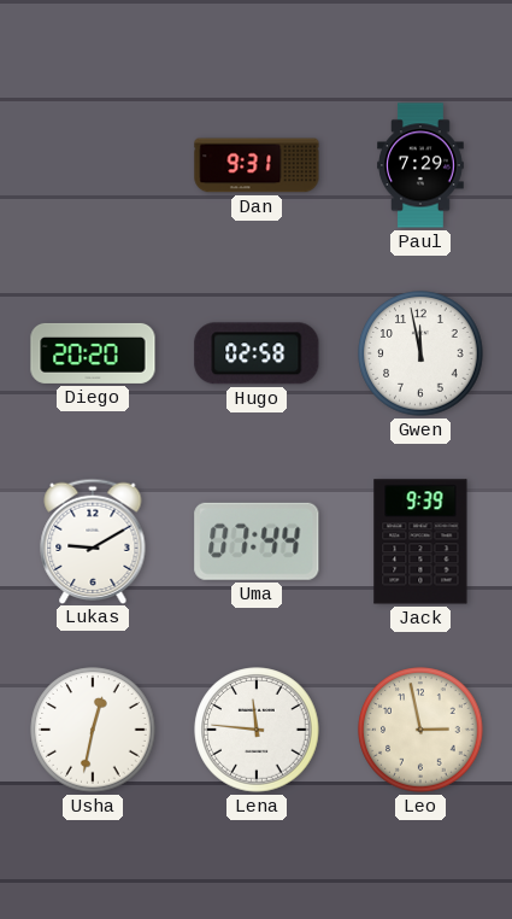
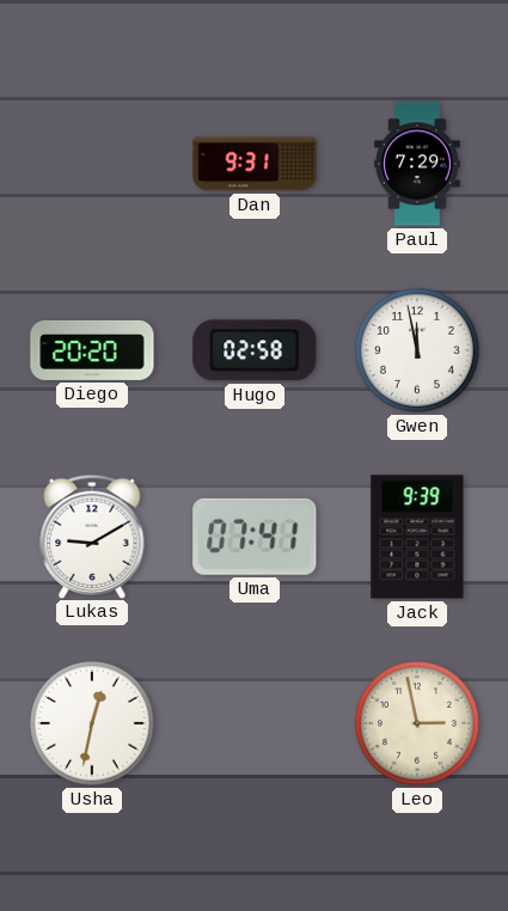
Uma: 07:44 -> 07:41 (255, 537)
Lena: 11:46 -> none (257, 730)
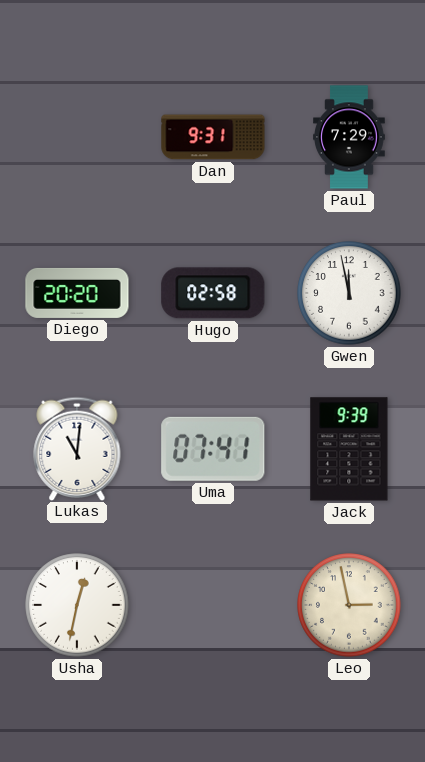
Lukas: 9:10 -> 11:01 (77, 448)
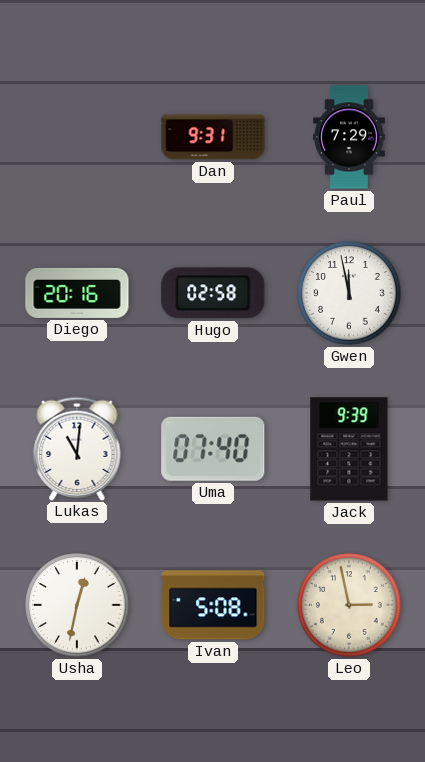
Diego: 20:20 -> 20:16 (77, 293)
Uma: 07:41 -> 07:40 (213, 449)
Ivan: none -> 5:08 (213, 605)
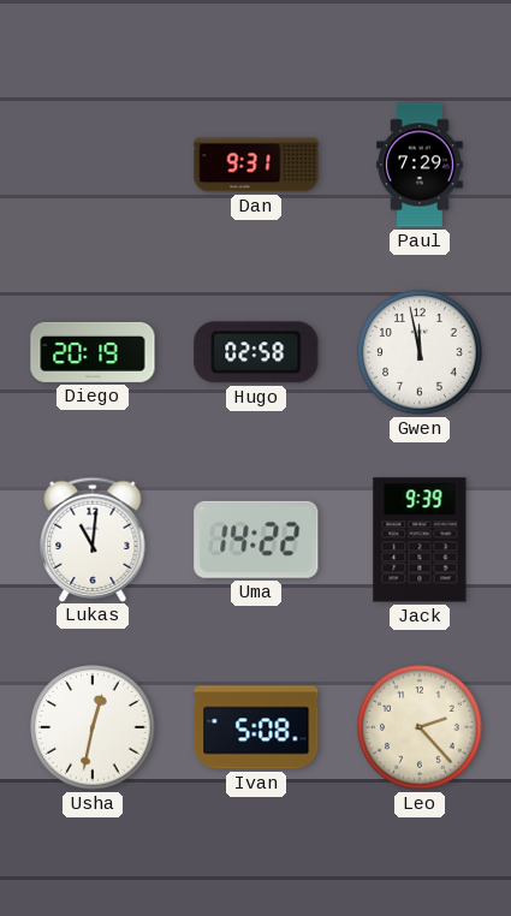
Diego: 20:16 -> 20:19 (93, 352)
Uma: 07:40 -> 14:22 (256, 540)
Leo: 2:58 -> 2:23 (420, 727)
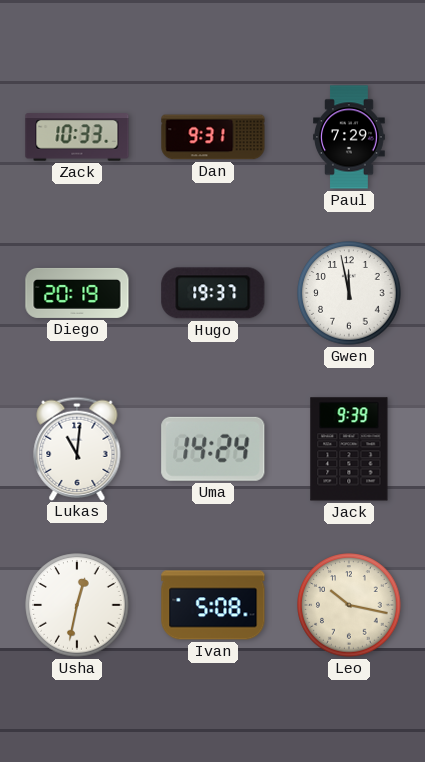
Zack: none -> 10:33 (77, 137)
Hugo: 02:58 -> 19:37 (213, 293)
Uma: 14:22 -> 14:24 (213, 449)
Leo: 2:23 -> 10:17 (349, 605)
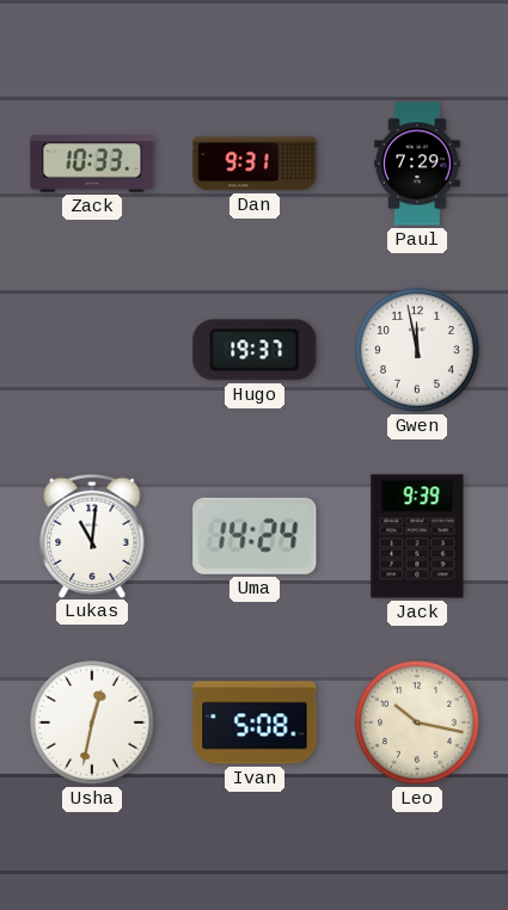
Diego: 20:19 -> none (77, 293)
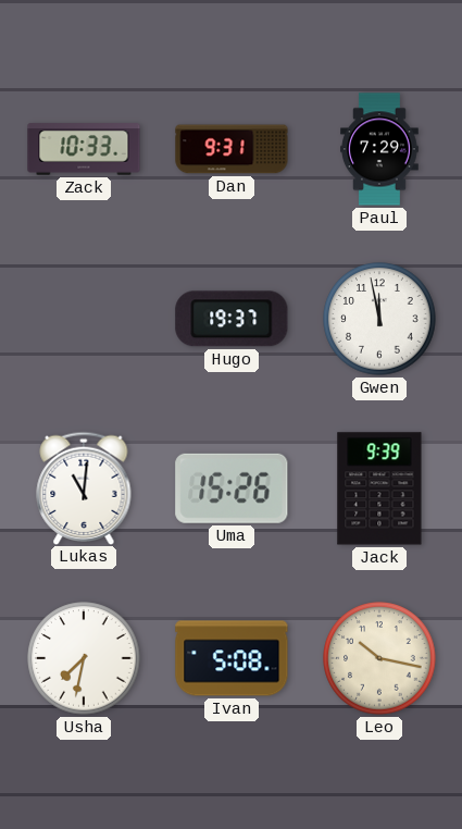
Uma: 14:24 -> 15:26 (232, 488)
Usha: 12:32 -> 7:32 (84, 658)
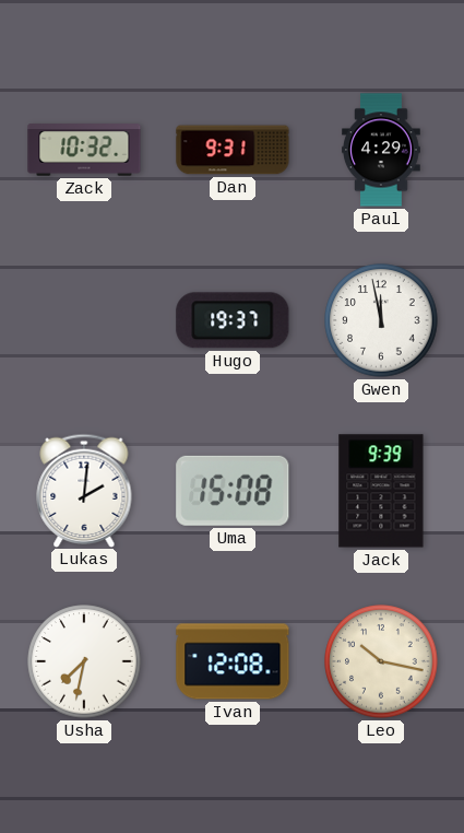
Zack: 10:33 -> 10:32 (84, 150)
Paul: 7:29 -> 4:29 (381, 150)
Lukas: 11:01 -> 2:01 (84, 490)
Uma: 15:26 -> 15:08 (233, 491)
Ivan: 5:08 -> 12:08 (233, 661)
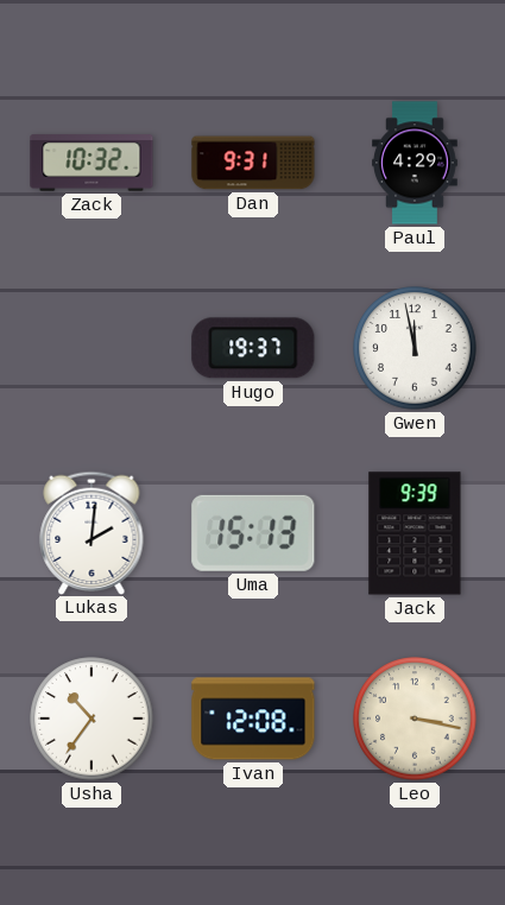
Uma: 15:08 -> 15:13 (253, 533)
Usha: 7:32 -> 10:36 (91, 719)
Leo: 10:17 -> 3:17 (415, 719)
